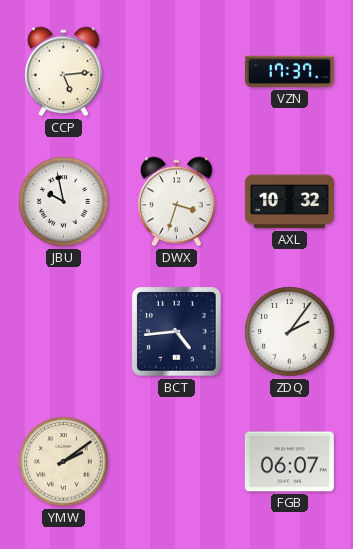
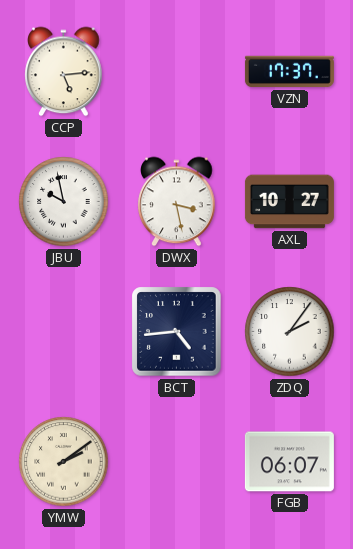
DWX: 3:33 -> 3:28 (177, 202)
AXL: 10:32 -> 10:27 (289, 202)
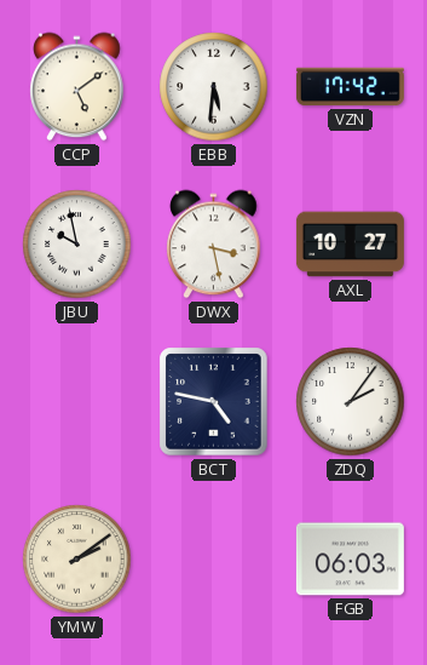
CCP: 5:14 -> 5:09 (77, 87)
EBB: none -> 5:31 (214, 87)
VZN: 17:37 -> 17:42 (350, 87)
BCT: 4:44 -> 4:47 (214, 402)
FGB: 06:07 -> 06:03 (350, 560)
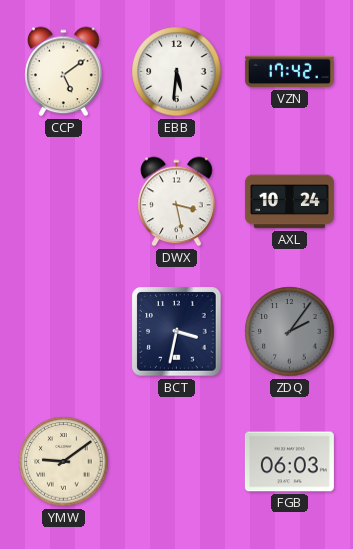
JBU: 9:58 -> none (77, 245)
AXL: 10:27 -> 10:24 (289, 202)
BCT: 4:47 -> 3:32 (177, 332)
ZDQ dial: white -> grey (290, 332)
YMW: 2:09 -> 9:09 (64, 462)
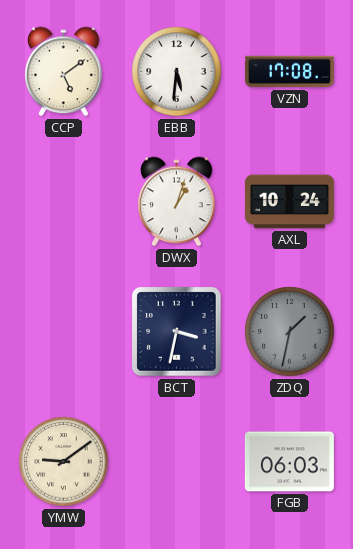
VZN: 17:42 -> 17:08 (289, 72)
DWX: 3:28 -> 1:03 (177, 202)
ZDQ: 2:06 -> 1:32 (290, 332)
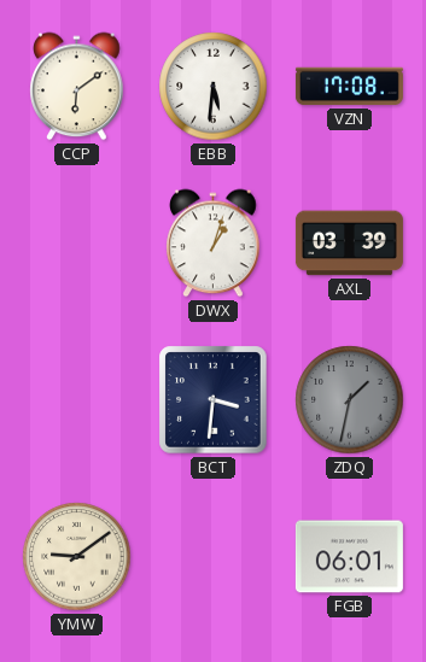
CCP: 5:09 -> 6:09 (77, 87)
AXL: 10:24 -> 03:39 (349, 244)
BCT: 3:32 -> 3:31 (214, 400)
FGB: 06:03 -> 06:01 (349, 557)
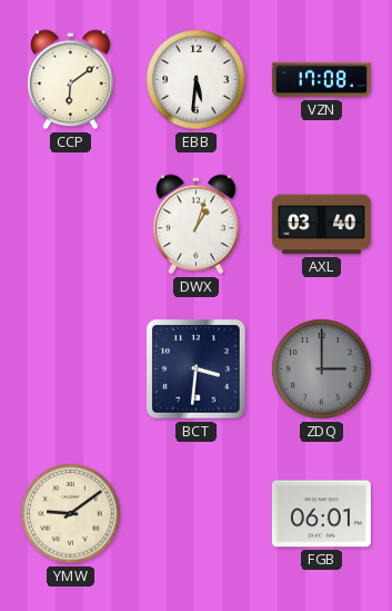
AXL: 03:39 -> 03:40 (321, 225)
ZDQ: 1:32 -> 3:00 (322, 369)
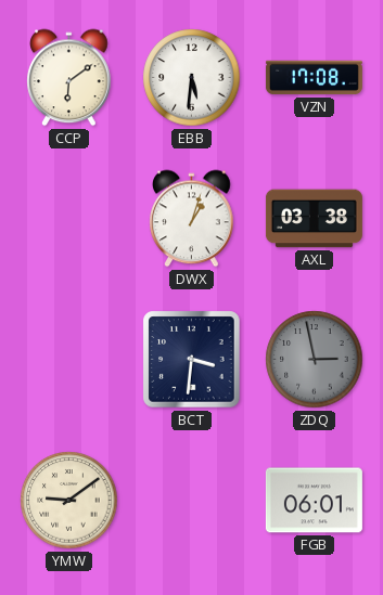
AXL: 03:40 -> 03:38 (314, 219)
ZDQ: 3:00 -> 2:58 (315, 360)
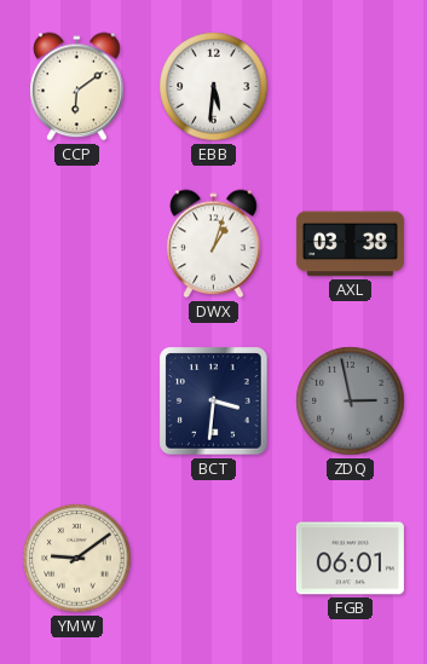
VZN: 17:08 -> none (314, 78)
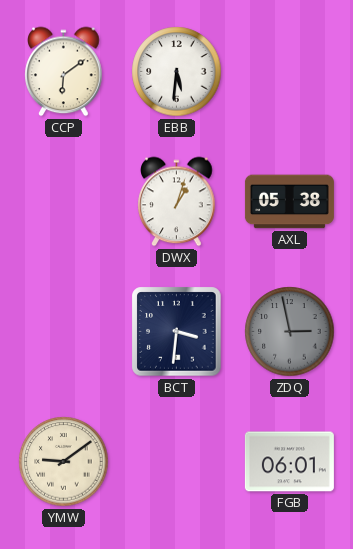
AXL: 03:38 -> 05:38 (289, 202)
